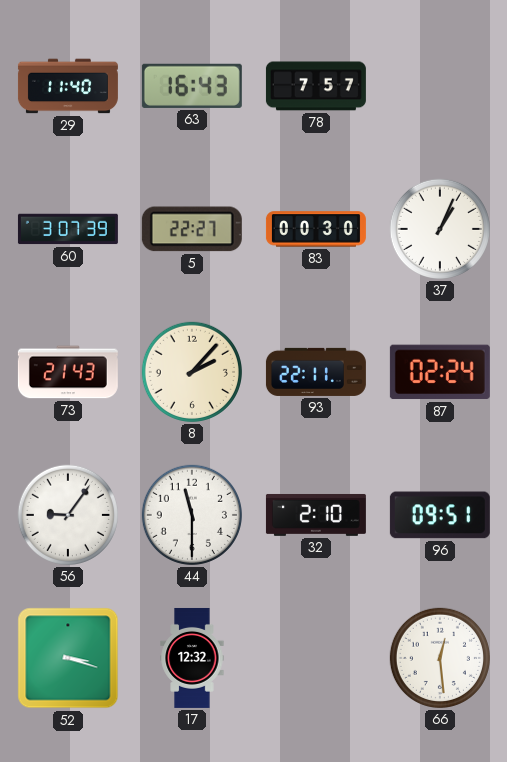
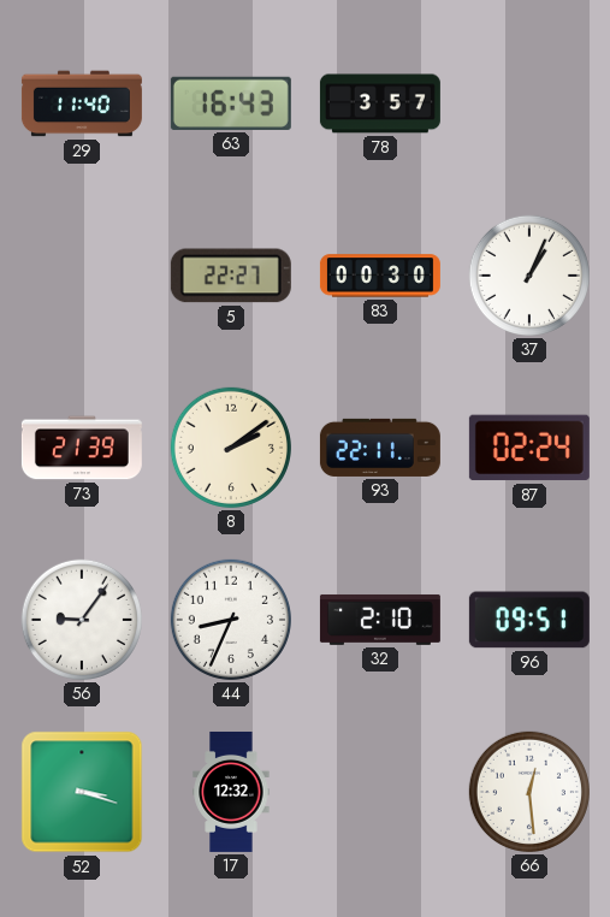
78: 7:57 -> 3:57 (380, 103)
60: 3:07 -> none (68, 229)
73: 21:43 -> 21:39 (82, 448)
8: 2:07 -> 2:09 (231, 448)
44: 11:30 -> 8:34 (231, 620)
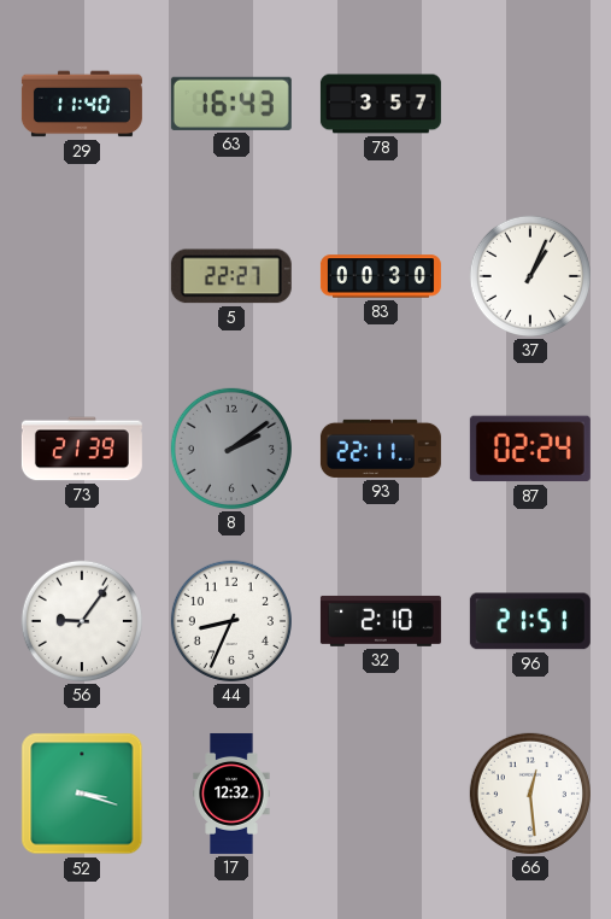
8 dial: cream -> grey (231, 449)
96: 09:51 -> 21:51 (530, 621)
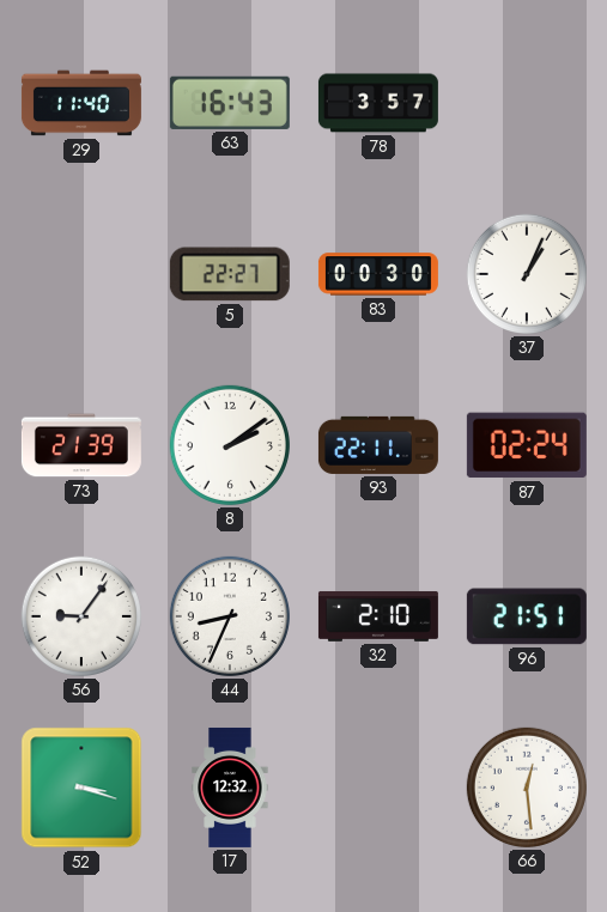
8 dial: grey -> white (230, 445)
